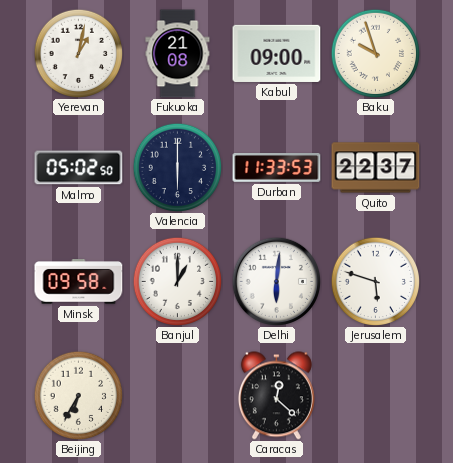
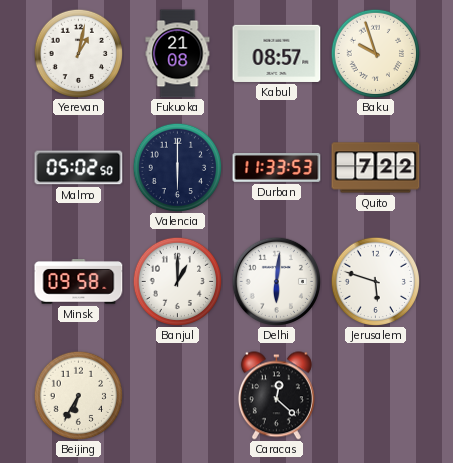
Kabul: 09:00 -> 08:57 (277, 53)
Quito: 22:37 -> 7:22 (376, 168)
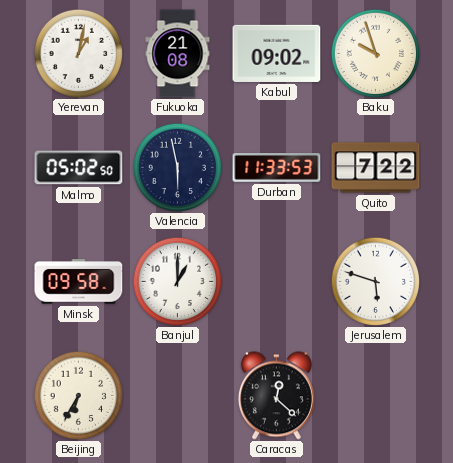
Kabul: 08:57 -> 09:02 (277, 53)
Valencia: 6:00 -> 5:58 (177, 167)
Delhi: 6:01 -> none (276, 281)
